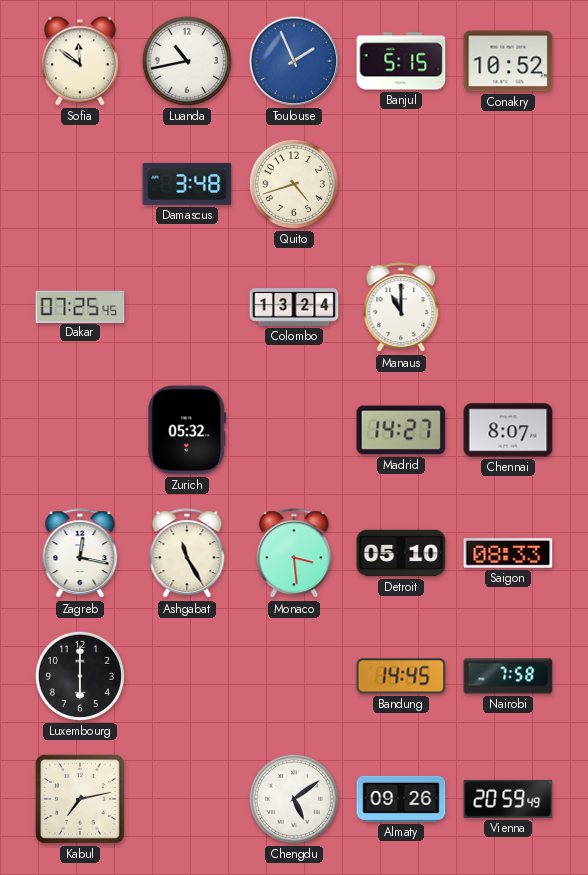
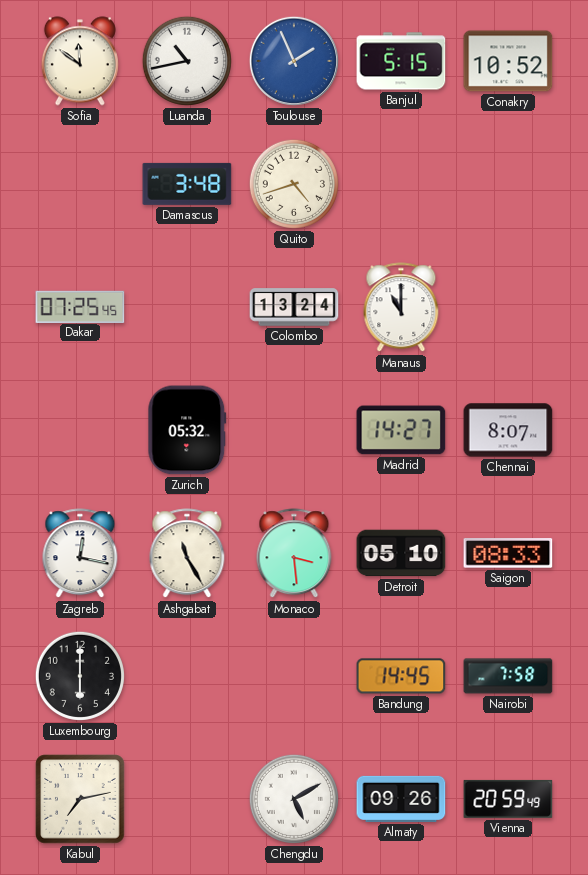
Chengdu: 5:09 -> 5:10 (294, 799)
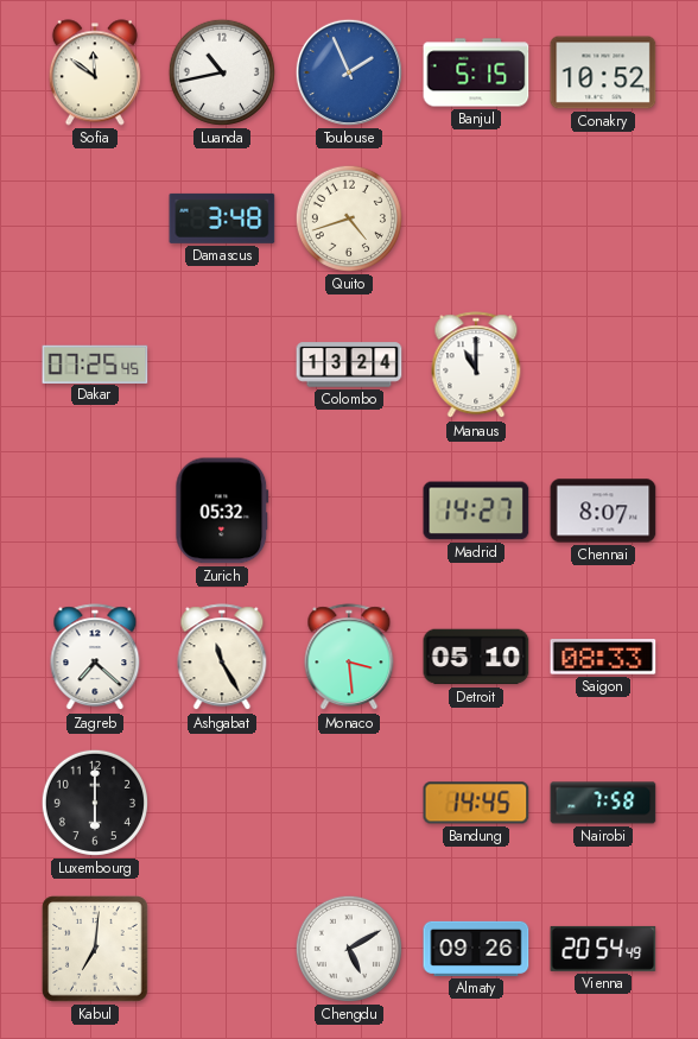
Zagreb: 12:17 -> 7:22 (95, 658)
Kabul: 7:13 -> 7:01 (95, 949)
Vienna: 20:59 -> 20:54 (603, 949)
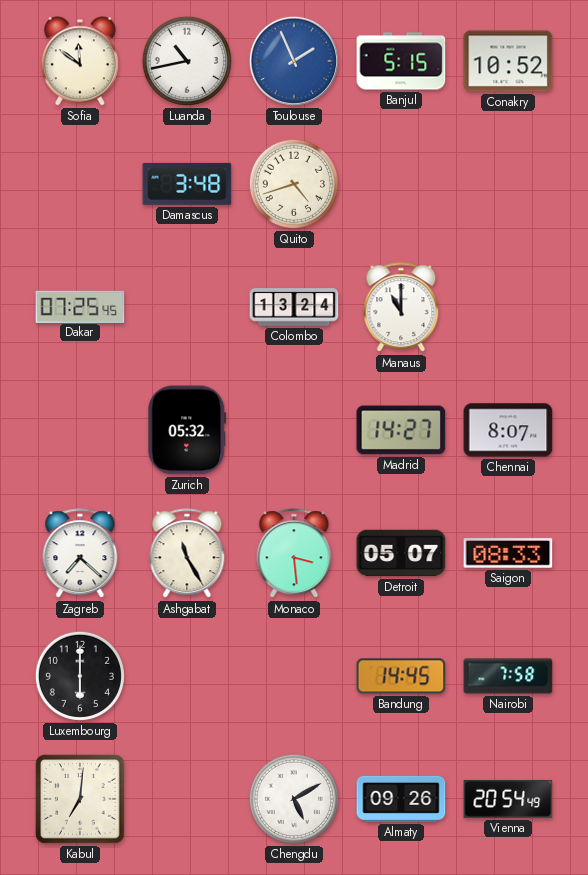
Detroit: 05:10 -> 05:07 (401, 553)
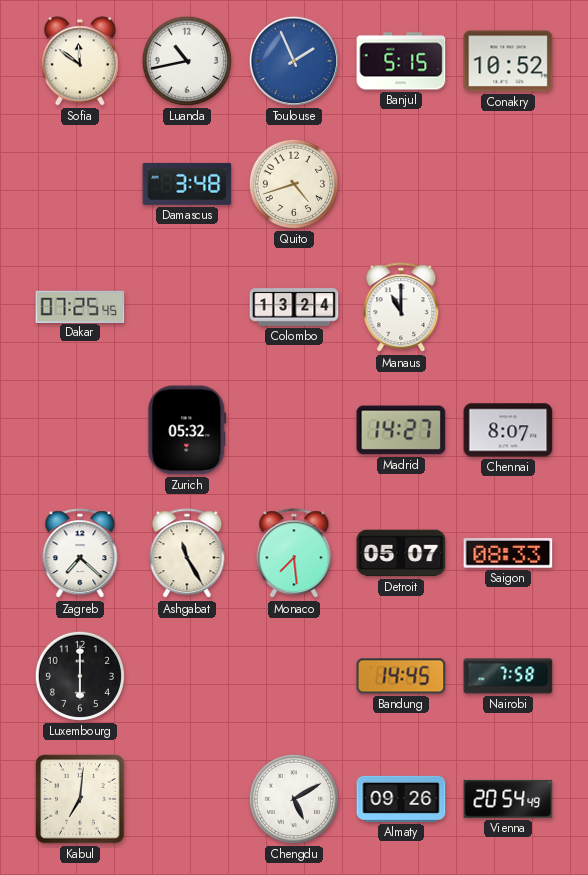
Monaco: 3:29 -> 7:29 (294, 554)
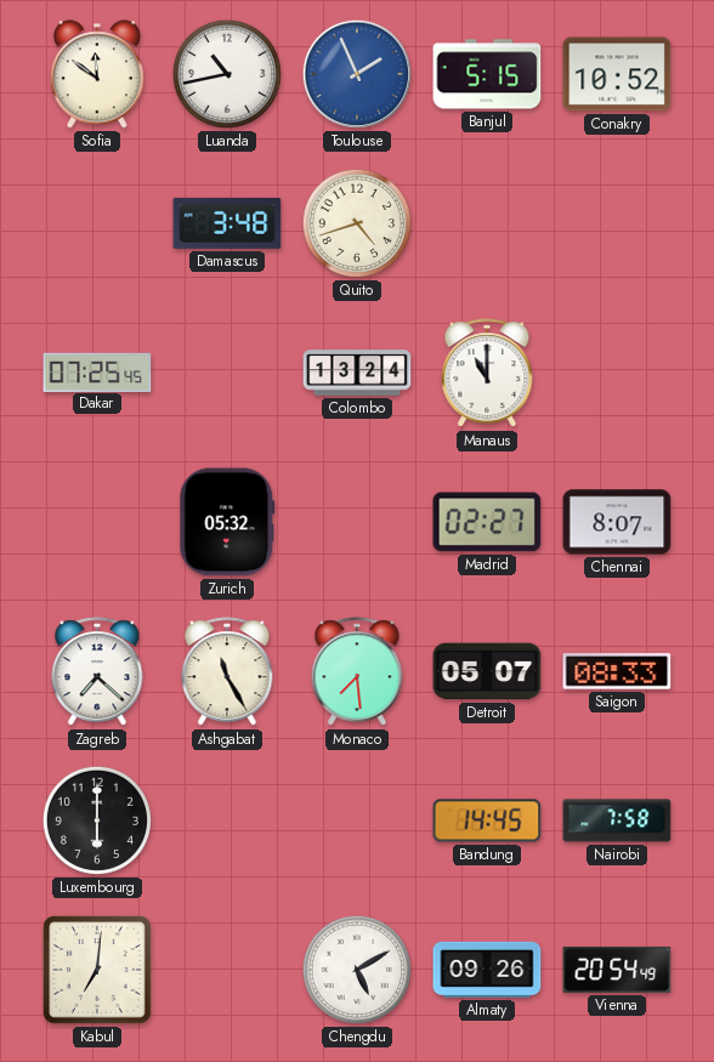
Madrid: 14:27 -> 02:27 (487, 522)
